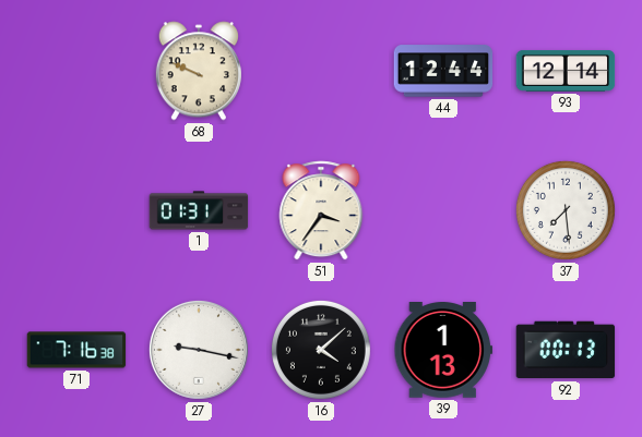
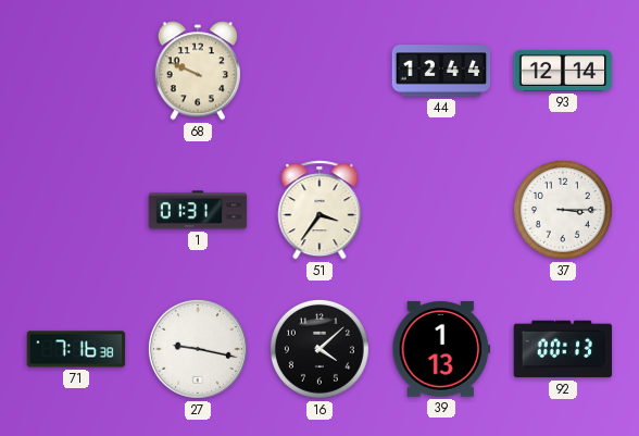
37: 7:29 -> 3:15 (563, 210)
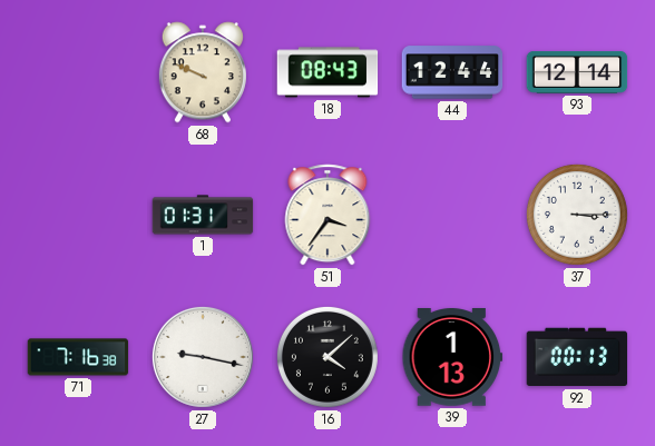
18: none -> 08:43 (327, 72)
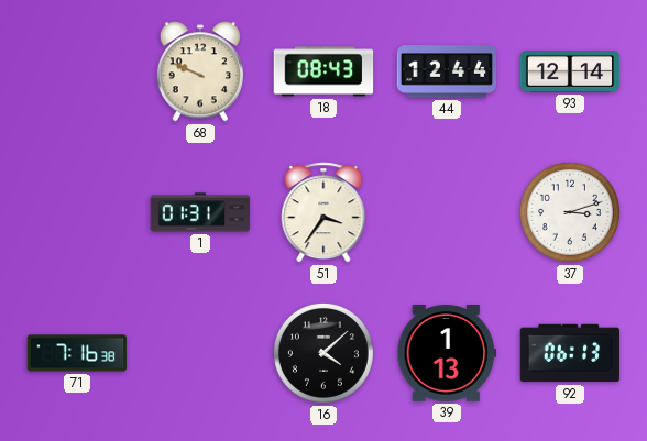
37: 3:15 -> 3:12 (570, 212)
27: 9:17 -> none (203, 357)
92: 00:13 -> 06:13 (570, 353)
